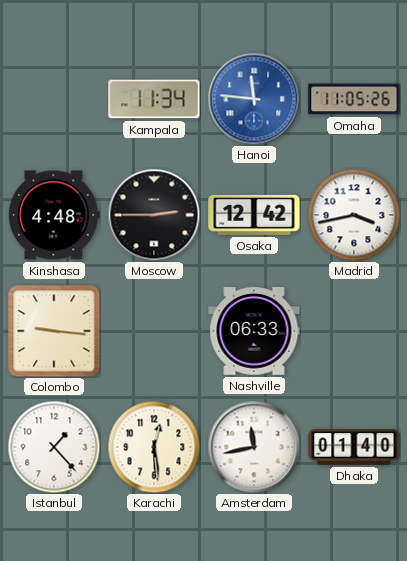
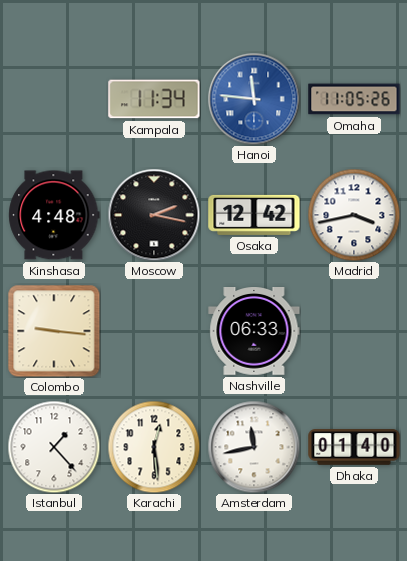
Moscow: 2:45 -> 2:17 (154, 215)
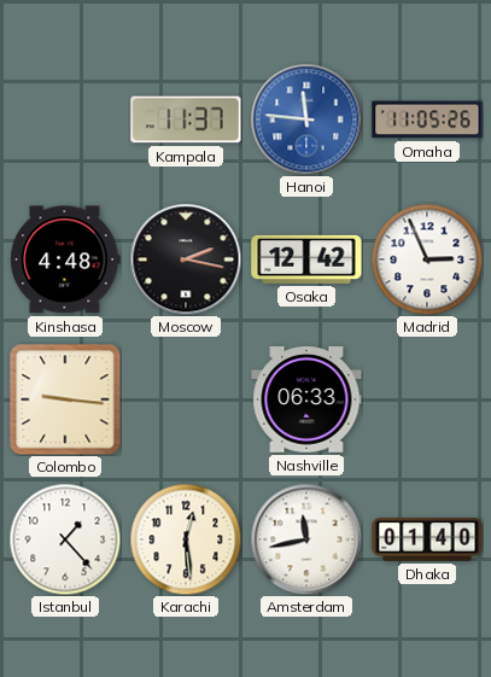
Kampala: 11:34 -> 11:37 (186, 119)
Madrid: 3:43 -> 2:56 (427, 259)
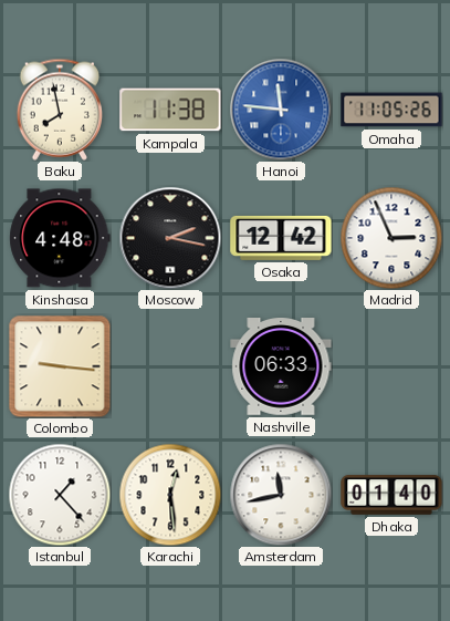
Baku: none -> 7:58 (59, 110)
Kampala: 11:37 -> 11:38 (170, 110)
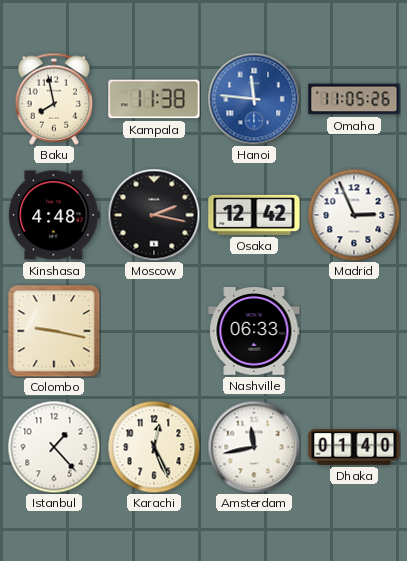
Colombo: 9:16 -> 9:17 (54, 331)
Karachi: 12:29 -> 12:26 (154, 447)
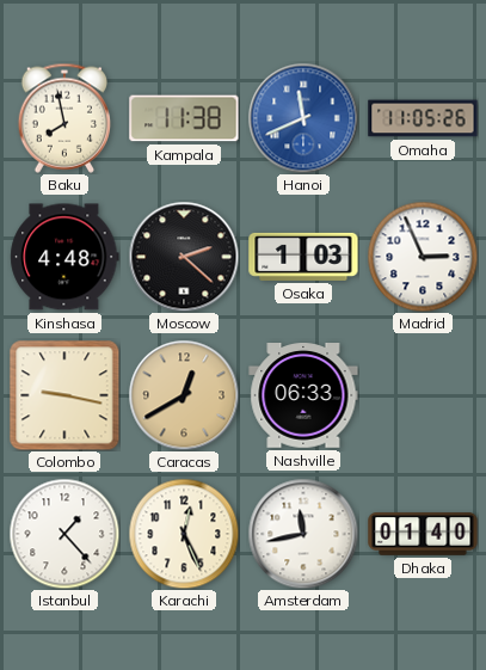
Hanoi: 11:46 -> 11:41 (303, 118)
Moscow: 2:17 -> 2:22 (184, 257)
Osaka: 12:42 -> 1:03 (303, 257)
Caracas: none -> 12:40 (184, 395)
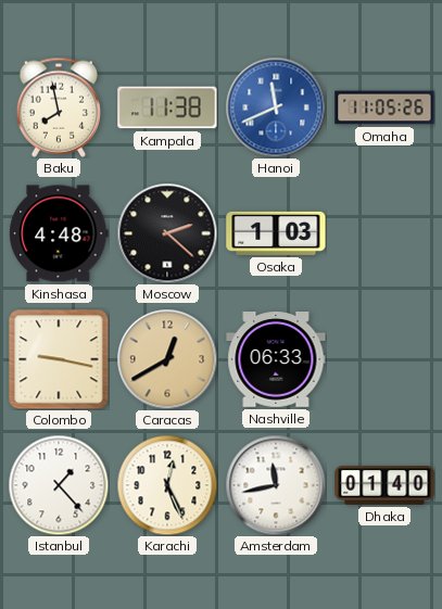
Madrid: 2:56 -> none (423, 257)
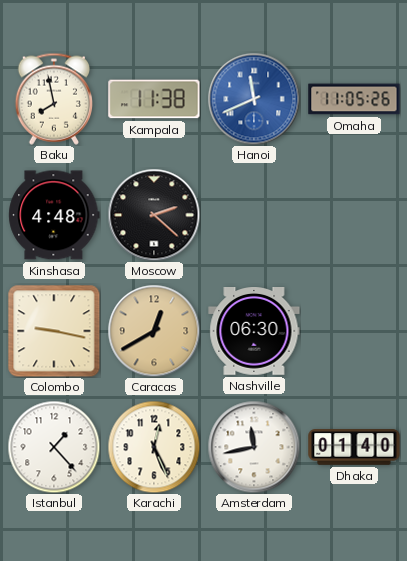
Osaka: 1:03 -> none (276, 233)
Nashville: 06:33 -> 06:30 (254, 332)
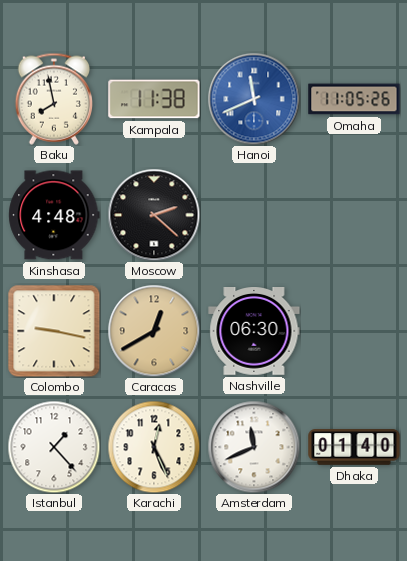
Amsterdam: 11:43 -> 11:41 (254, 447)
